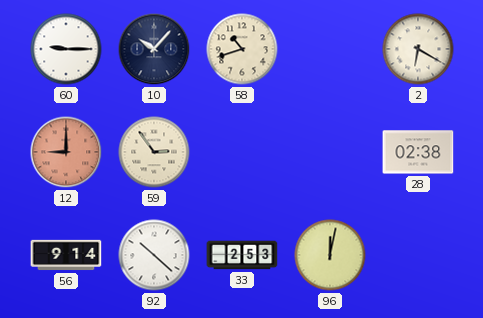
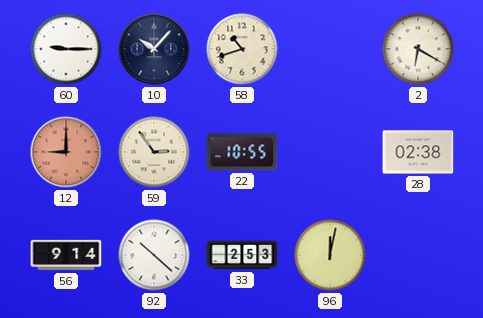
22: none -> 10:55 (242, 152)
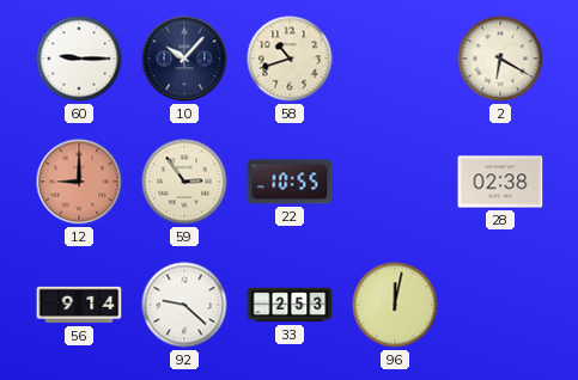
92: 10:22 -> 9:22 (184, 305)
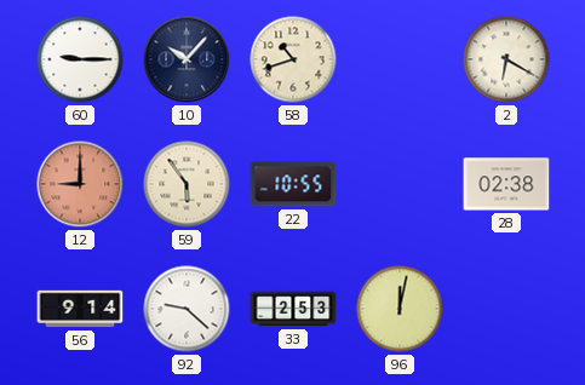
59: 2:54 -> 5:54 (187, 184)
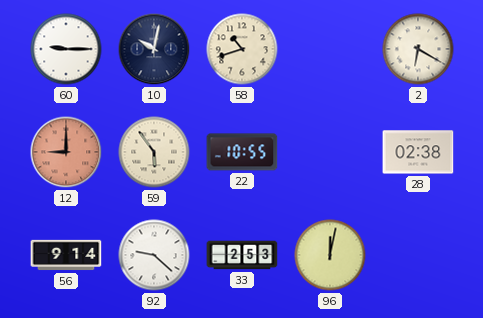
10: 10:07 -> 10:02 (154, 49)
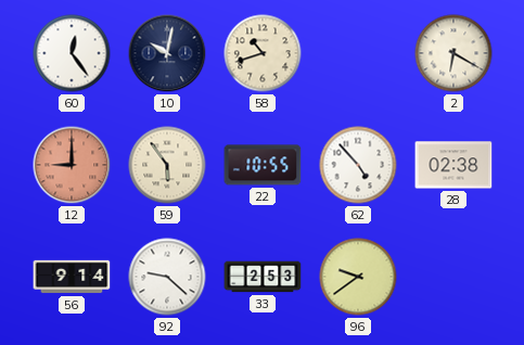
60: 9:15 -> 12:24 (72, 53)
62: none -> 4:53 (358, 165)
96: 12:02 -> 9:39 (358, 277)
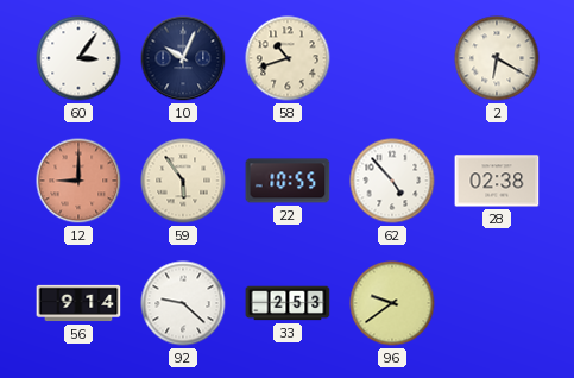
60: 12:24 -> 3:06 (78, 58)
10: 10:02 -> 10:04 (183, 58)
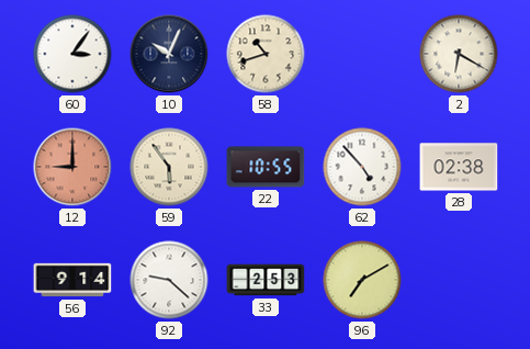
96: 9:39 -> 7:10 (362, 280)
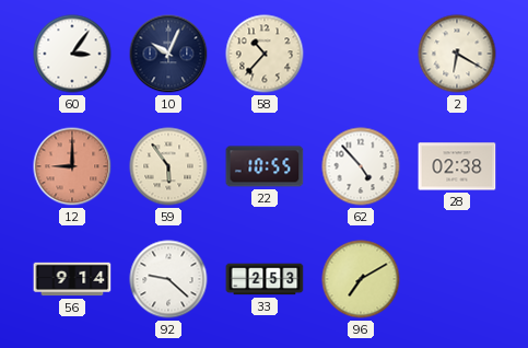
58: 10:42 -> 10:37 (265, 54)
